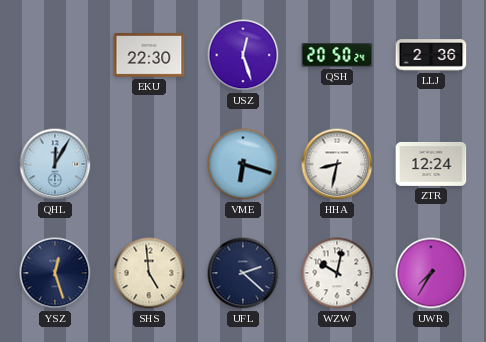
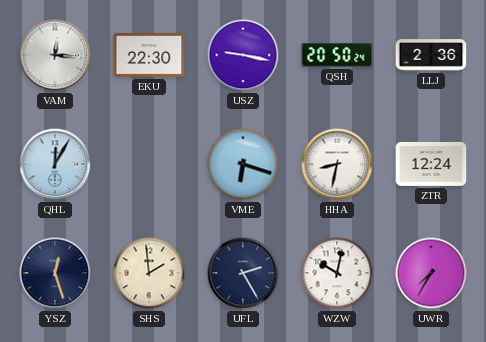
VAM: none -> 12:16 (55, 55)
USZ: 12:27 -> 9:17 (243, 55)
SHS: 4:59 -> 1:59 (149, 273)
UFL: 2:22 -> 2:25 (243, 273)
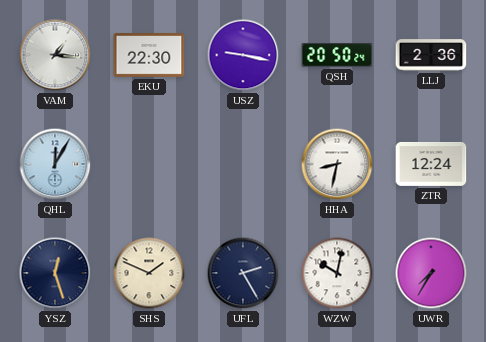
VAM: 12:16 -> 1:16 (55, 55)
VME: 6:18 -> none (243, 164)
SHS: 1:59 -> 1:49 (149, 273)
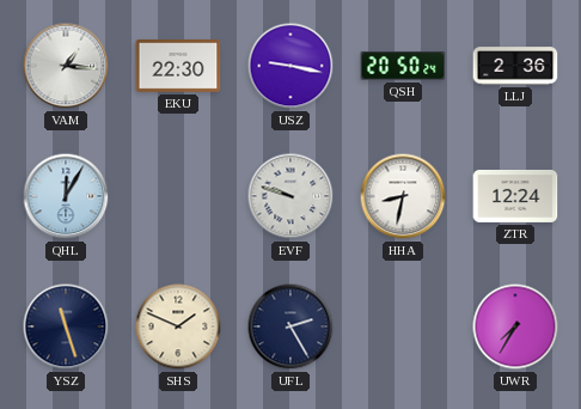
EVF: none -> 9:48 (290, 196)
YSZ: 12:27 -> 11:27 (66, 326)
WZW: 10:02 -> none (337, 273)
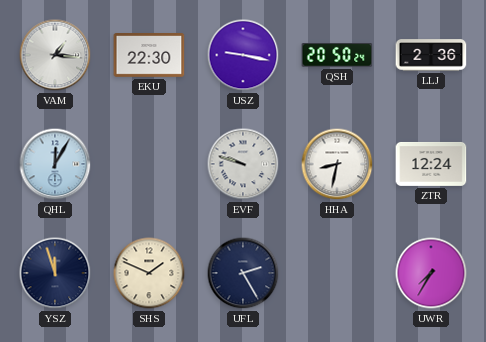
YSZ: 11:27 -> 11:57 (55, 273)
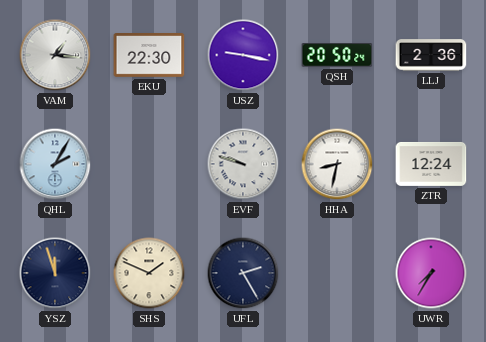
QHL: 12:05 -> 2:05 (55, 164)
